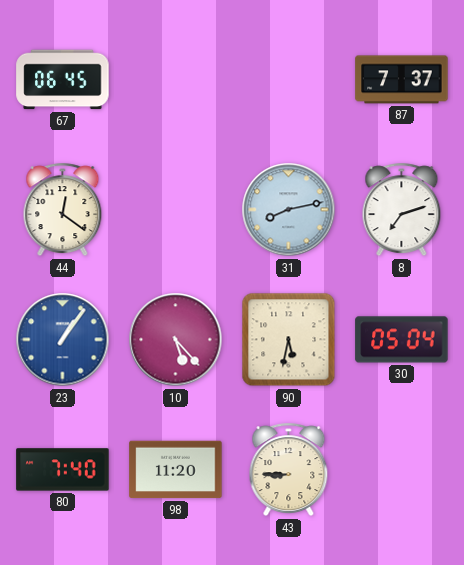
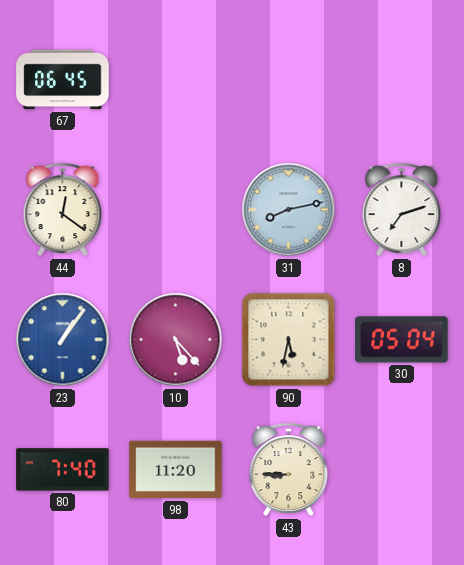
87: 7:37 -> none (402, 80)
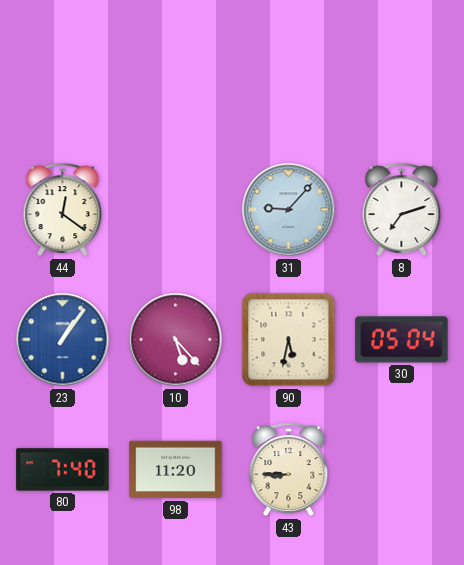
67: 06:45 -> none (63, 80)
31: 8:13 -> 9:07 (289, 210)
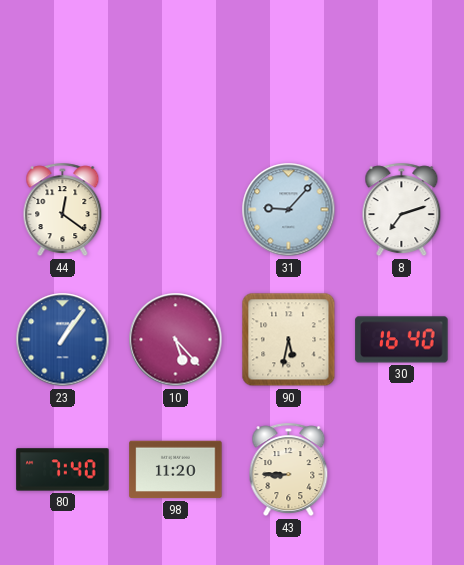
30: 05:04 -> 16:40 (402, 340)
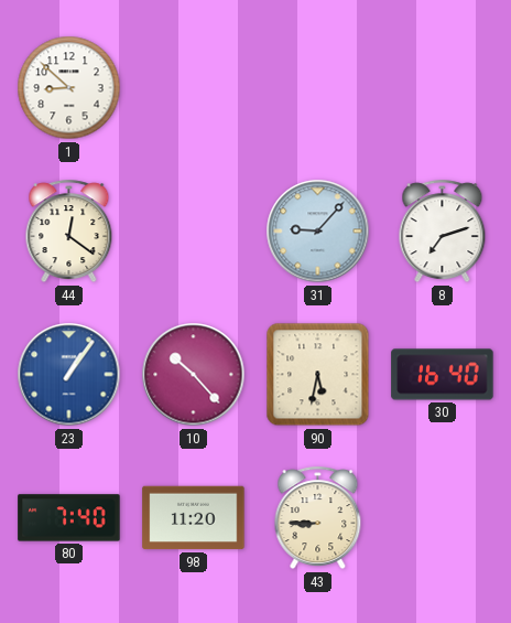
1: none -> 8:52 (69, 88)
10: 5:23 -> 10:23 (194, 375)
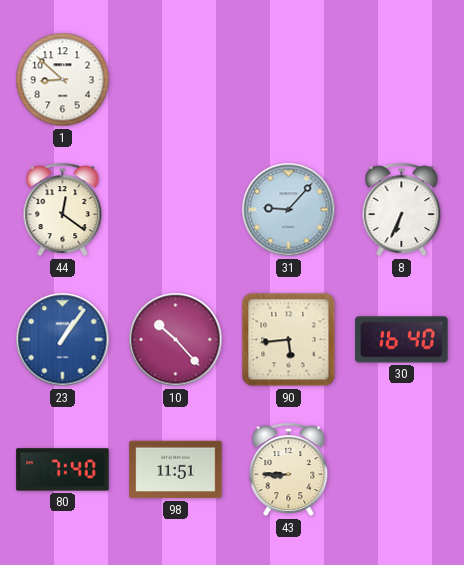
8: 7:12 -> 6:34 (402, 210)
90: 5:32 -> 5:44 (289, 340)
98: 11:20 -> 11:51 (176, 470)
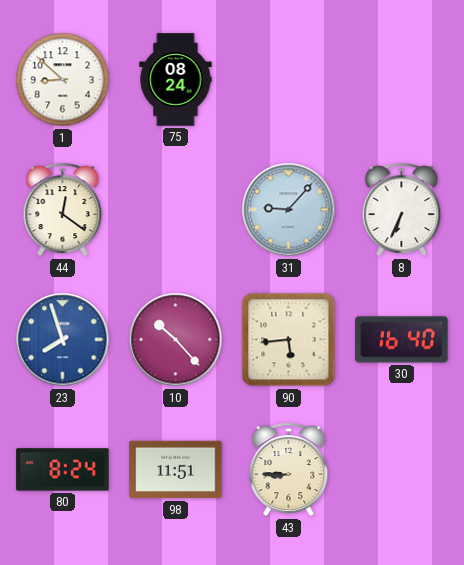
75: none -> 08:24 (176, 80)
23: 1:06 -> 7:57 (63, 340)
80: 7:40 -> 8:24 (63, 470)
